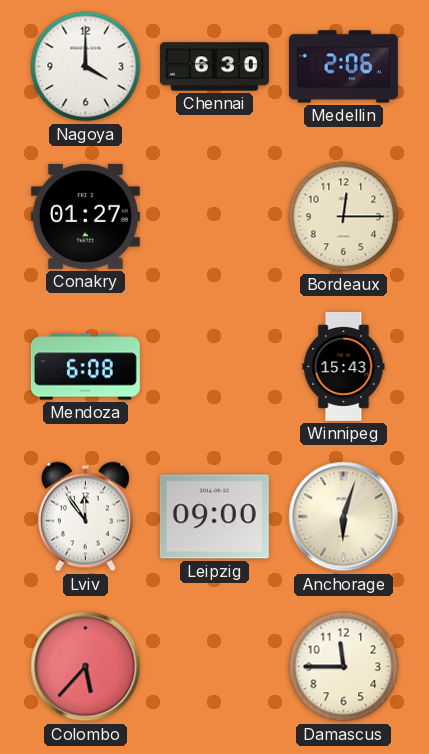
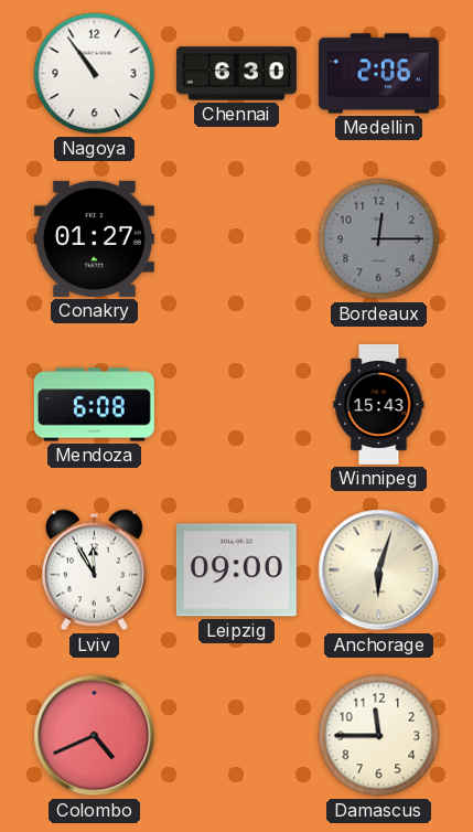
Nagoya: 4:00 -> 10:54 (95, 74)
Bordeaux dial: cream -> grey (379, 239)
Lviv: 11:54 -> 11:55 (95, 570)
Colombo: 5:37 -> 4:41 (95, 736)
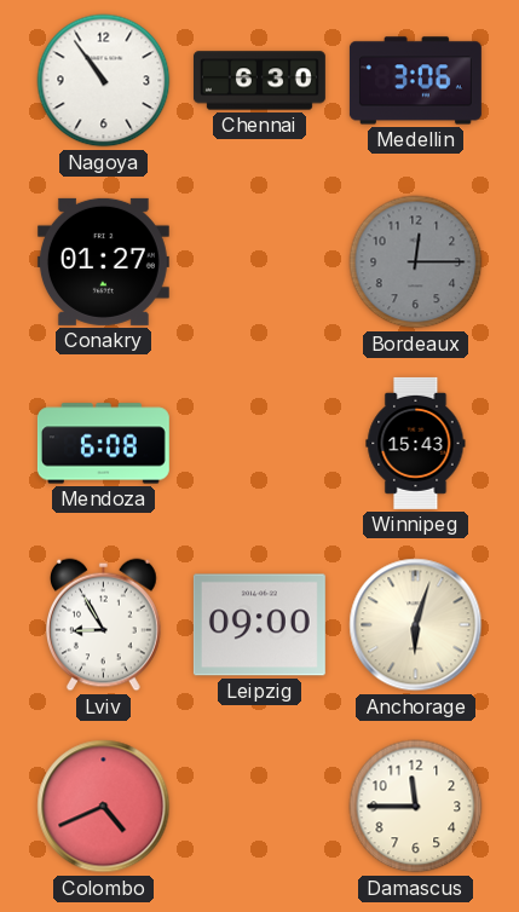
Medellin: 2:06 -> 3:06 (415, 81)
Lviv: 11:55 -> 8:55 (104, 625)
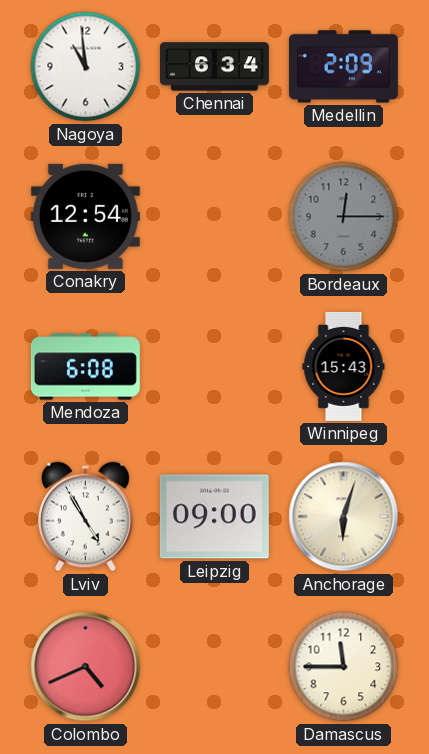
Nagoya: 10:54 -> 10:59 (86, 67)
Chennai: 6:30 -> 6:34 (214, 67)
Medellin: 3:06 -> 2:09 (343, 67)
Conakry: 01:27 -> 12:54 (85, 216)
Lviv: 8:55 -> 4:55 (86, 517)
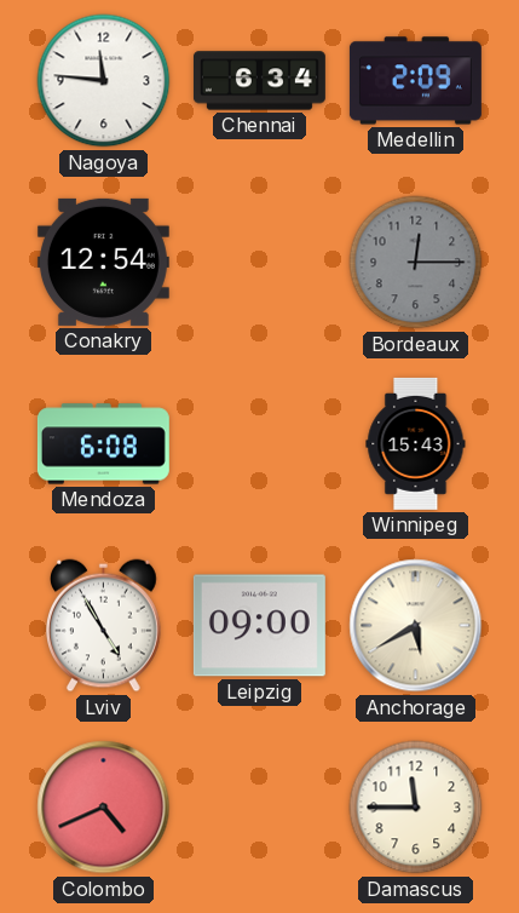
Nagoya: 10:59 -> 11:46 (104, 81)
Anchorage: 6:03 -> 5:40 (416, 626)
